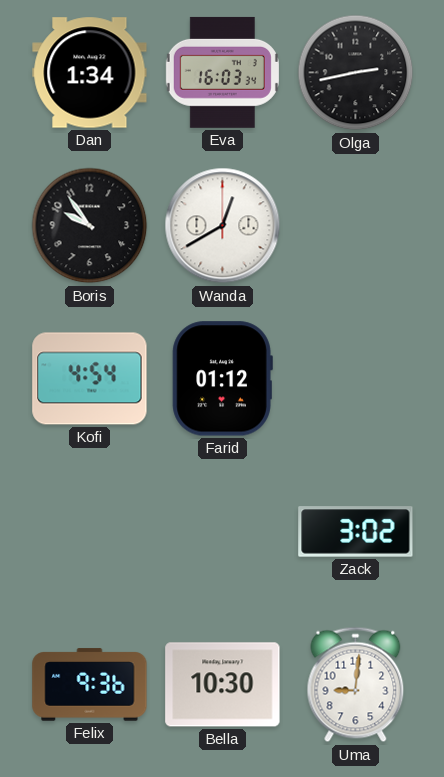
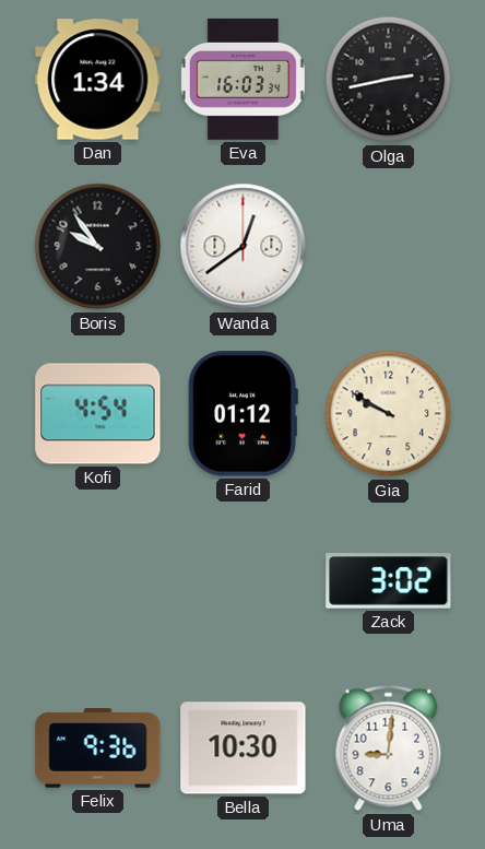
Wanda: 12:40 -> 12:39 (244, 247)
Gia: none -> 9:50 (389, 414)
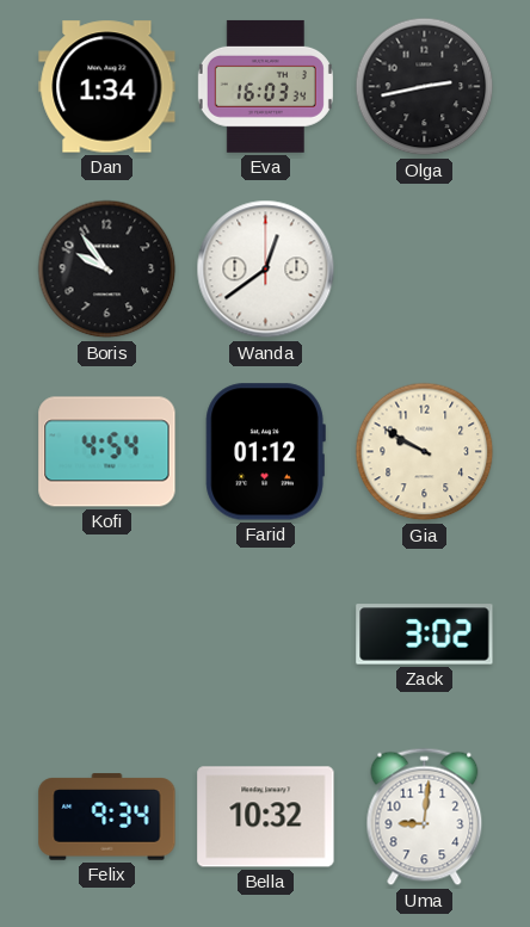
Felix: 9:36 -> 9:34 (107, 817)
Bella: 10:30 -> 10:32 (266, 817)
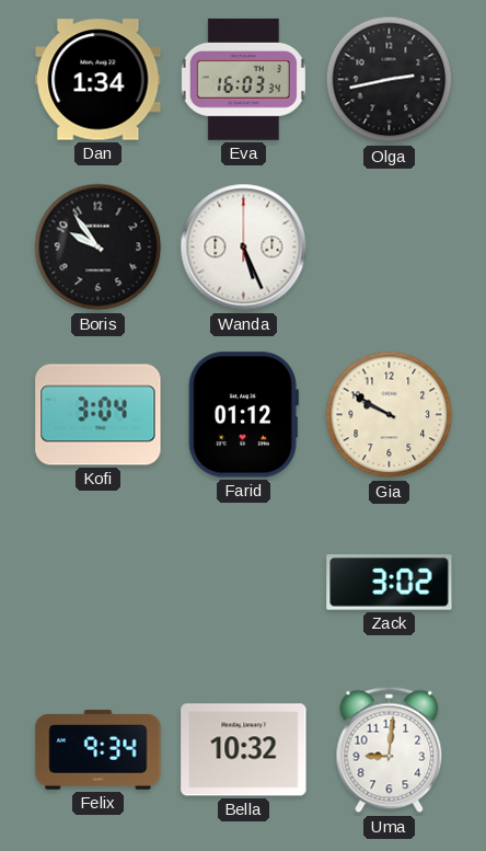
Wanda: 12:39 -> 5:26 (244, 248)
Kofi: 4:54 -> 3:04 (99, 415)
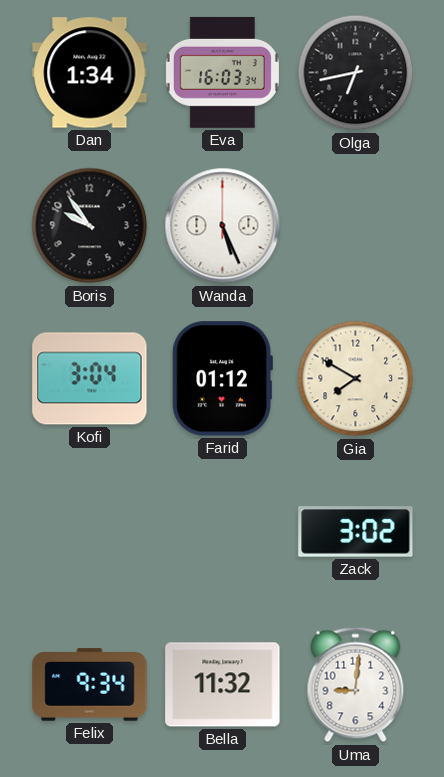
Olga: 2:43 -> 6:43 (356, 73)
Gia: 9:50 -> 7:50 (356, 379)
Bella: 10:32 -> 11:32 (223, 685)
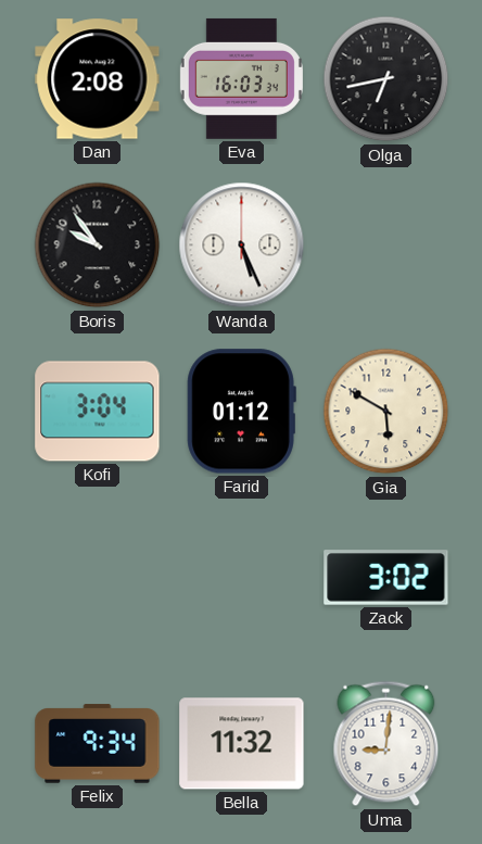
Dan: 1:34 -> 2:08 (98, 79)
Gia: 7:50 -> 5:50 (386, 412)
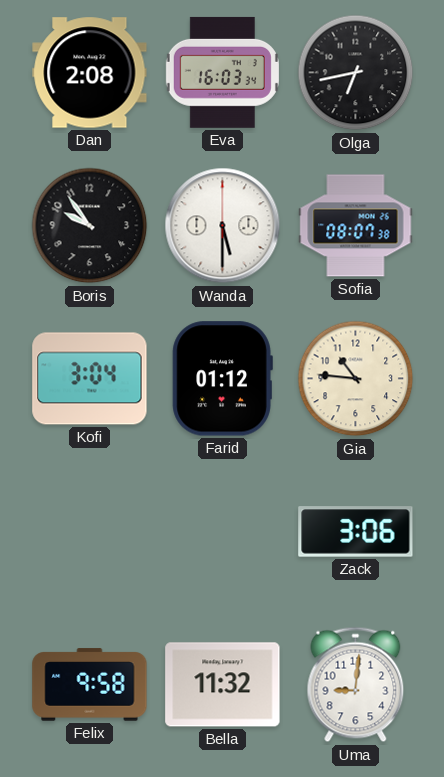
Wanda: 5:26 -> 5:30 (223, 226)
Sofia: none -> 08:07 (356, 226)
Gia: 5:50 -> 10:46 (356, 379)
Zack: 3:02 -> 3:06 (356, 532)
Felix: 9:34 -> 9:58 (90, 685)
